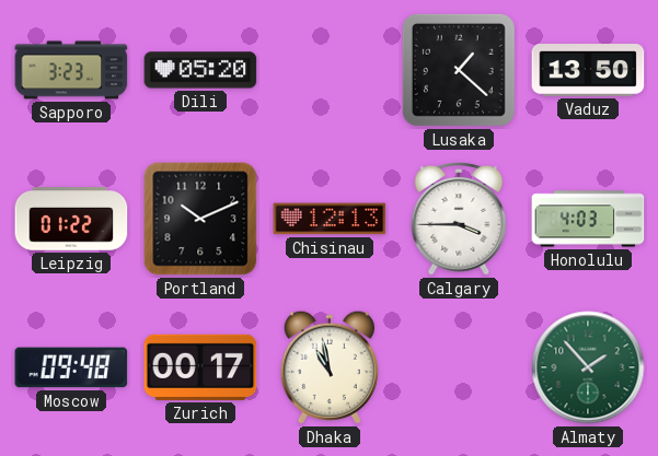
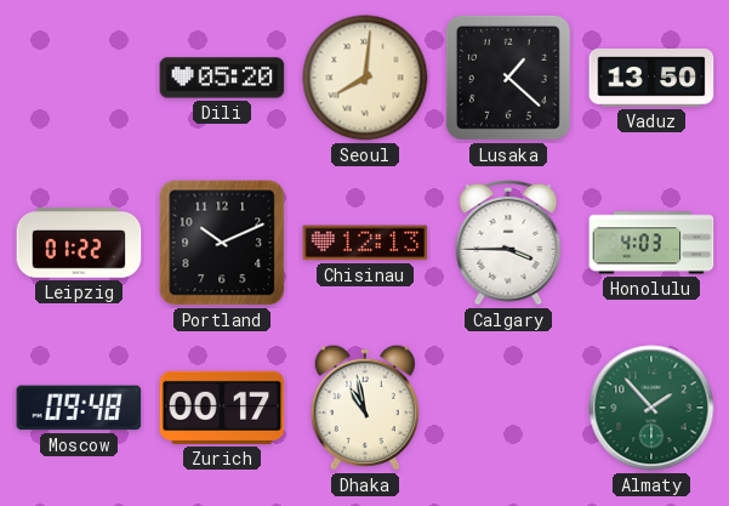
Sapporo: 3:23 -> none (71, 70)
Seoul: none -> 8:01 (365, 78)
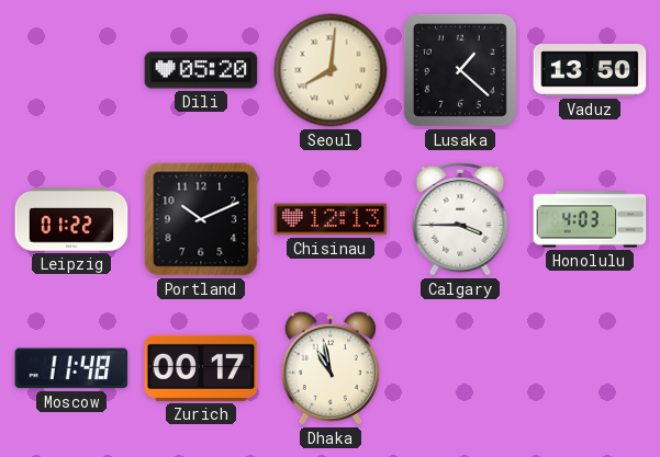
Moscow: 09:48 -> 11:48 (71, 368)
Almaty: 1:53 -> none (651, 408)
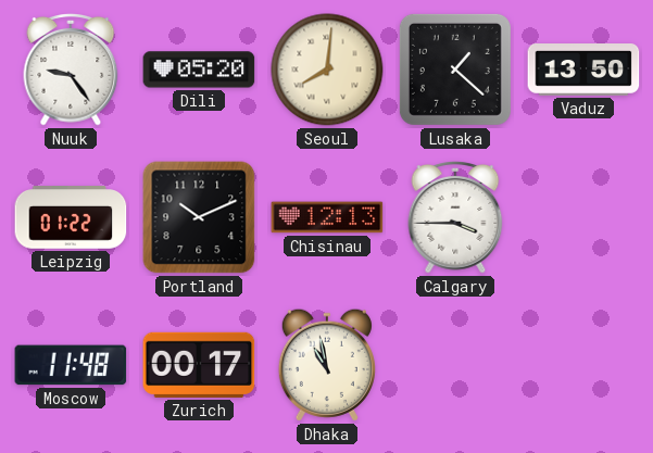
Nuuk: none -> 9:24 (71, 71)
Honolulu: 4:03 -> none (590, 219)
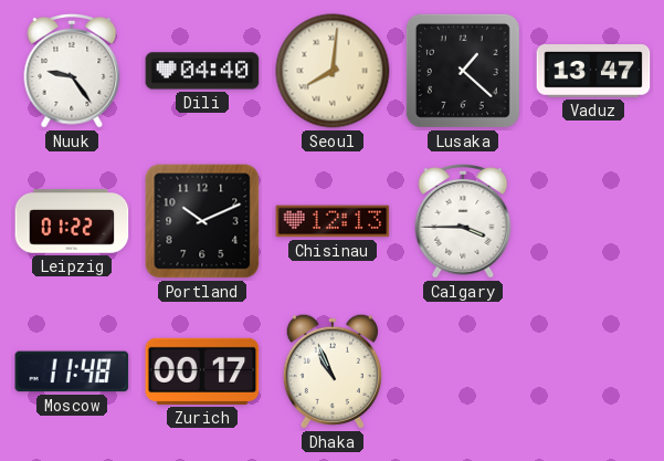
Dili: 05:20 -> 04:40 (202, 71)
Vaduz: 13:50 -> 13:47 (593, 71)
Dhaka: 10:58 -> 10:56 (333, 371)
